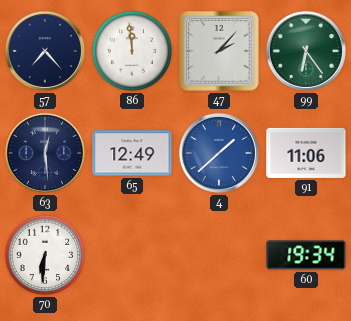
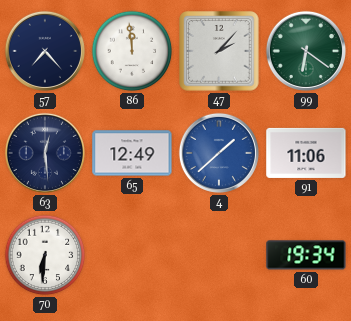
99: 6:24 -> 6:21 (306, 51)
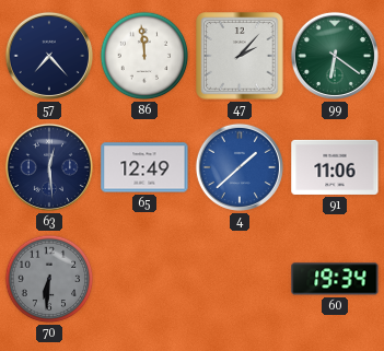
70 dial: white -> grey (49, 279)
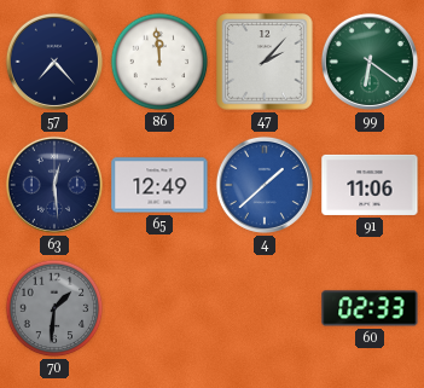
70: 6:31 -> 1:31 (54, 308)
60: 19:34 -> 02:33 (370, 308)
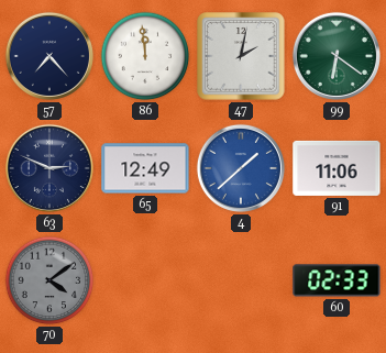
47: 2:07 -> 2:02 (241, 56)
63: 12:29 -> 2:49 (49, 168)
70: 1:31 -> 4:09 (49, 280)
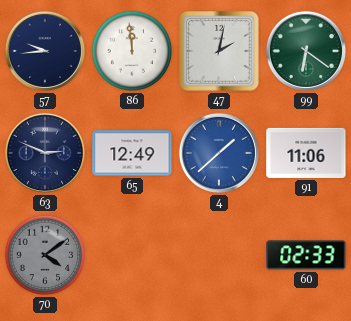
57: 7:23 -> 9:44 (45, 51)
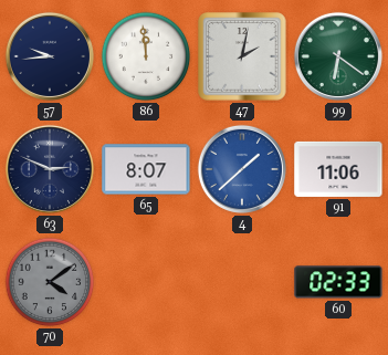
65: 12:49 -> 8:07 (146, 169)
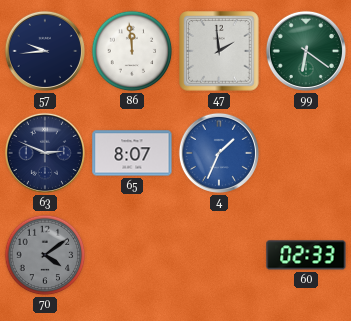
47: 2:02 -> 1:59 (219, 51)
4: 1:38 -> 1:34 (219, 153)
91: 11:06 -> none (338, 169)
